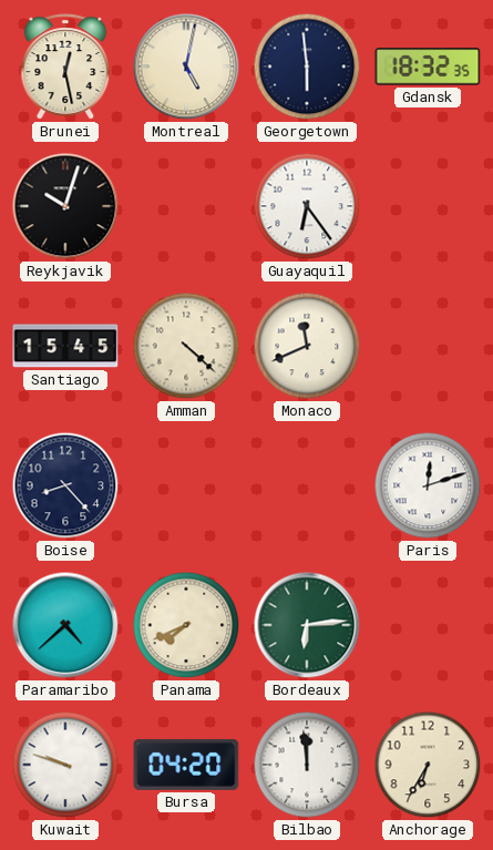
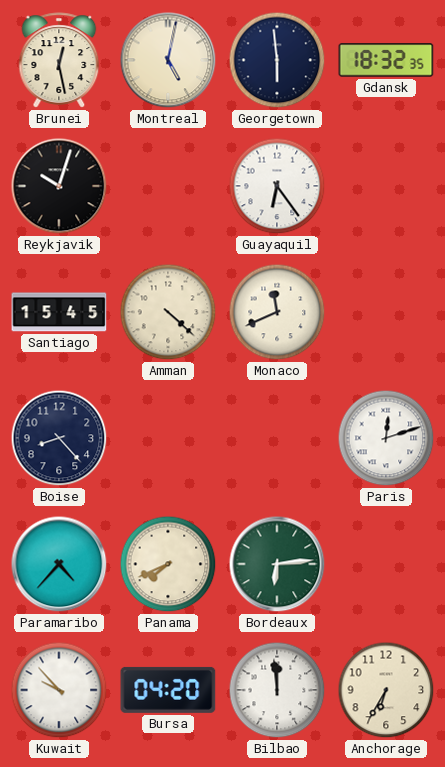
Paramaribo: 4:38 -> 4:37 (59, 564)
Kuwait: 9:48 -> 9:53 (59, 690)
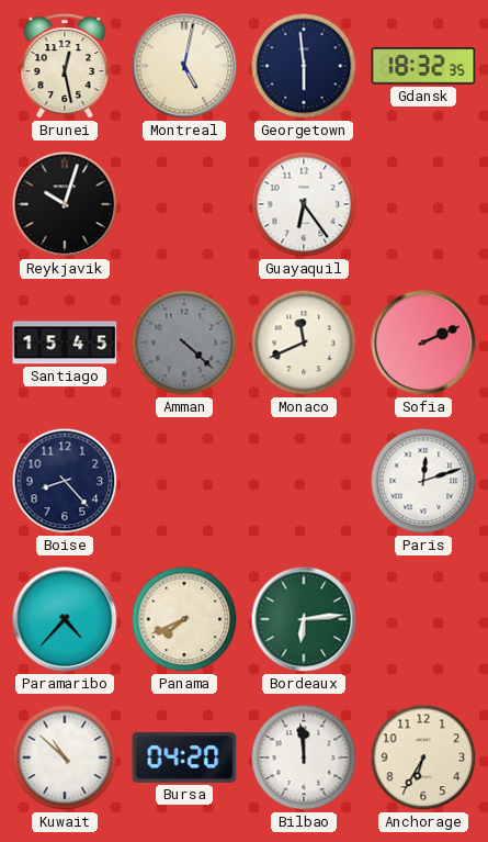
Amman dial: cream -> grey (184, 343)
Sofia: none -> 2:11 (423, 343)
Kuwait: 9:53 -> 10:52 (65, 757)
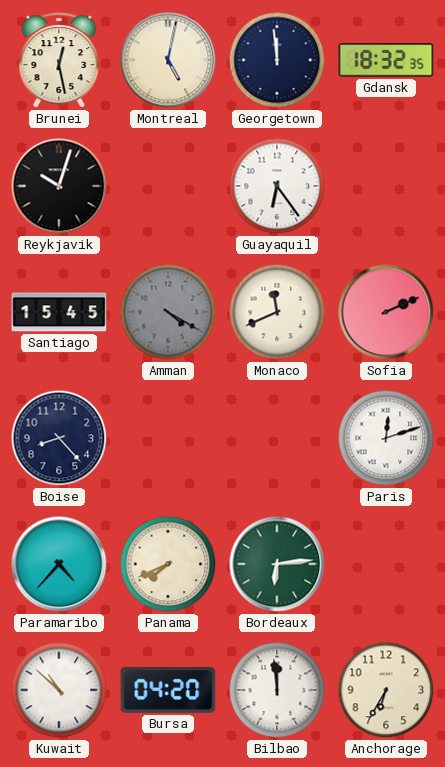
Georgetown: 5:59 -> 11:59 (277, 60)
Amman: 4:22 -> 4:20 (168, 312)
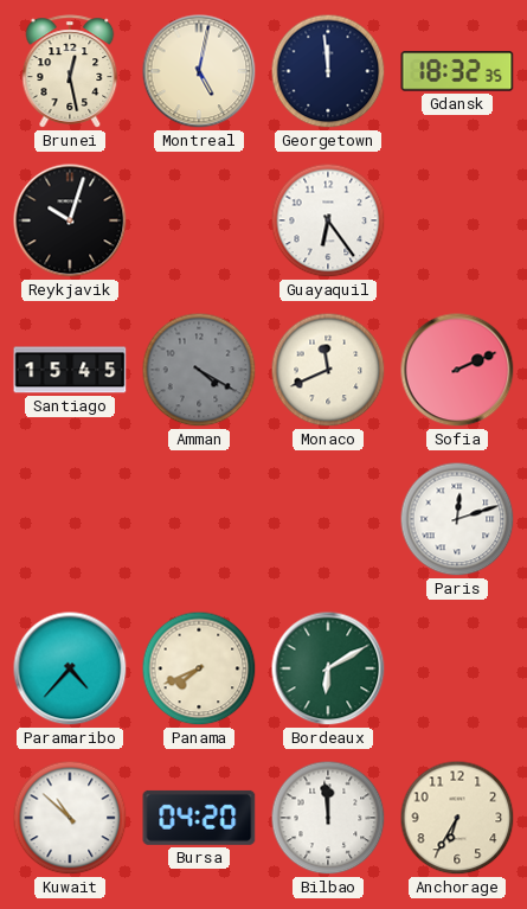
Boise: 8:23 -> none (59, 438)
Bordeaux: 6:14 -> 6:10 (328, 668)
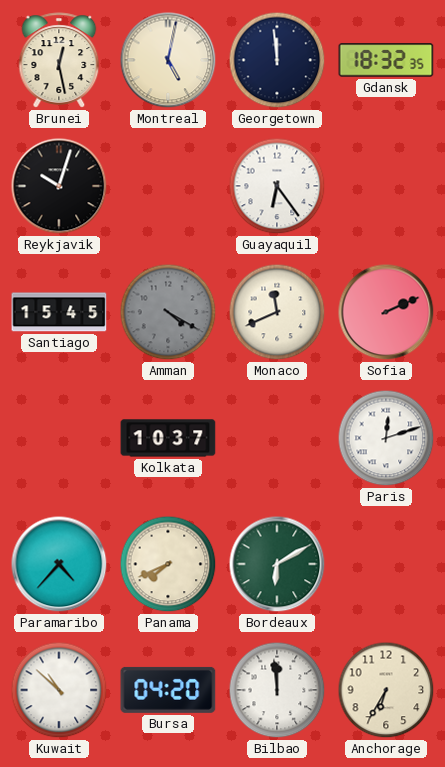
Kolkata: none -> 10:37 (168, 438)
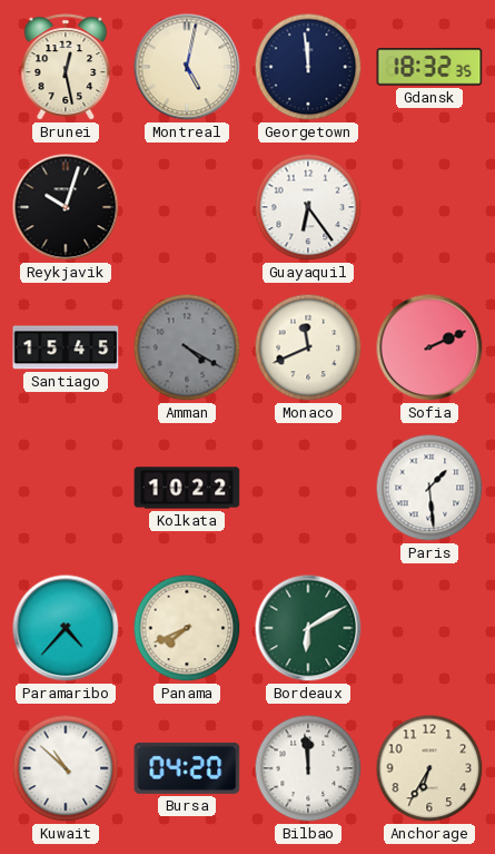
Kolkata: 10:37 -> 10:22 (187, 488)
Paris: 12:12 -> 1:29 (429, 488)
